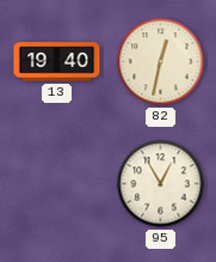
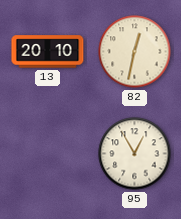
13: 19:40 -> 20:10 (48, 52)
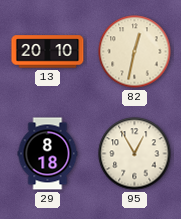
29: none -> 8:18 (48, 154)
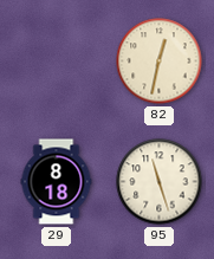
13: 20:10 -> none (48, 52)
95: 12:55 -> 11:27 (160, 182)
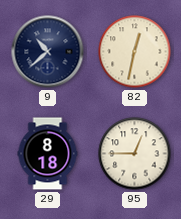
9: none -> 10:38 (48, 52)
95: 11:27 -> 12:45 (135, 154)
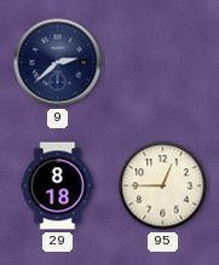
9: 10:38 -> 2:38 (58, 63)
82: 12:32 -> none (135, 52)
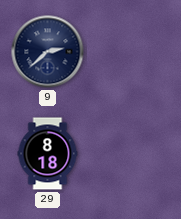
95: 12:45 -> none (163, 186)
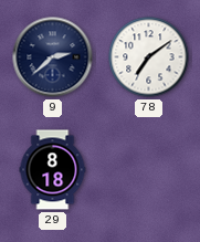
78: none -> 7:09 (149, 57)
